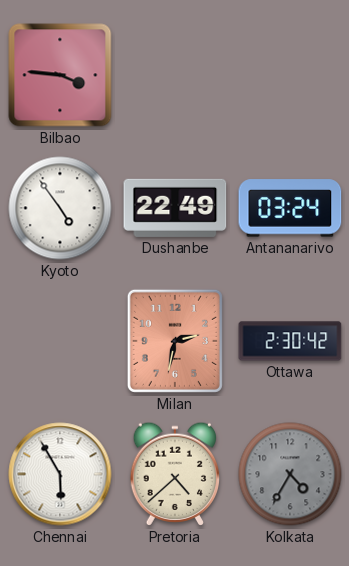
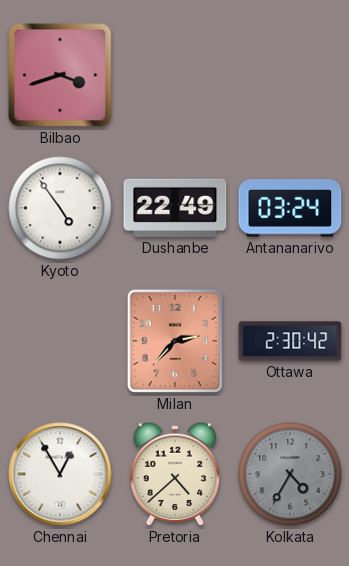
Bilbao: 3:46 -> 3:42 (60, 75)
Milan: 2:32 -> 2:37 (175, 341)
Chennai: 5:55 -> 12:55 (60, 474)
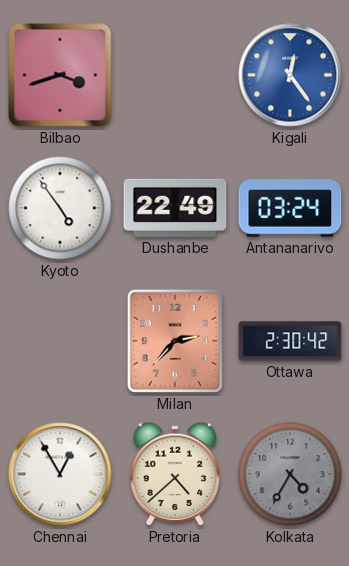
Kigali: none -> 12:24 (290, 75)
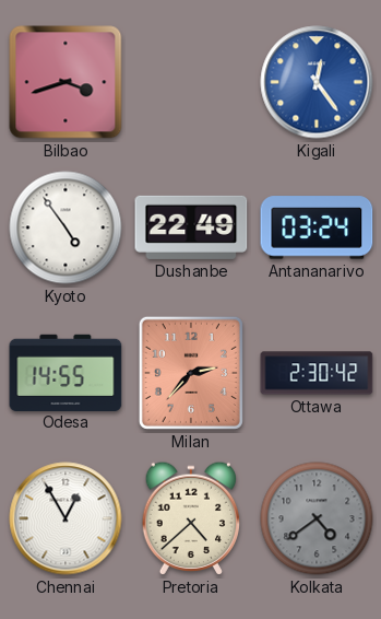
Odesa: none -> 14:55 (66, 372)
Kolkata: 4:35 -> 4:39 (317, 518)
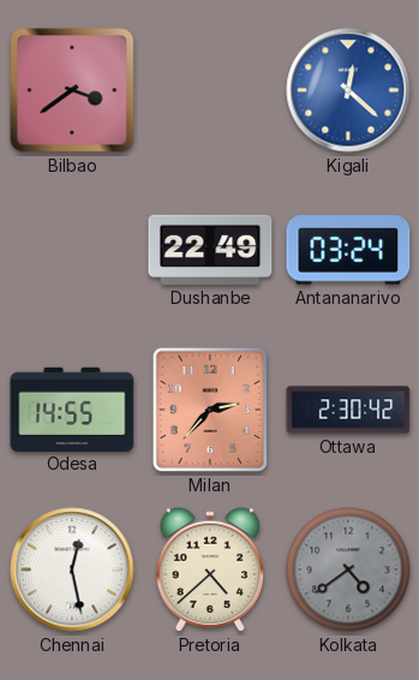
Bilbao: 3:42 -> 3:39 (72, 90)
Kigali: 12:24 -> 12:22 (348, 90)
Kyoto: 4:54 -> none (66, 227)
Chennai: 12:55 -> 12:28 (72, 569)
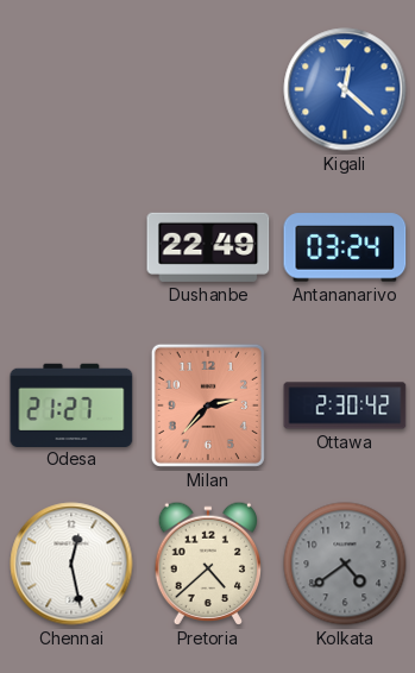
Bilbao: 3:39 -> none (72, 90)
Odesa: 14:55 -> 21:27 (71, 404)
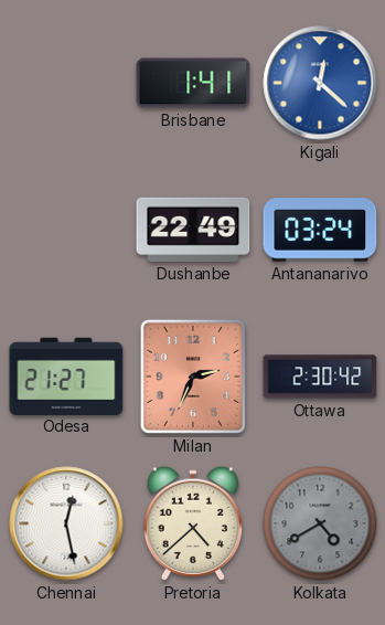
Brisbane: none -> 1:41 (193, 83)
Milan: 2:37 -> 2:34 (193, 377)
Kolkata: 4:39 -> 4:40 (320, 523)
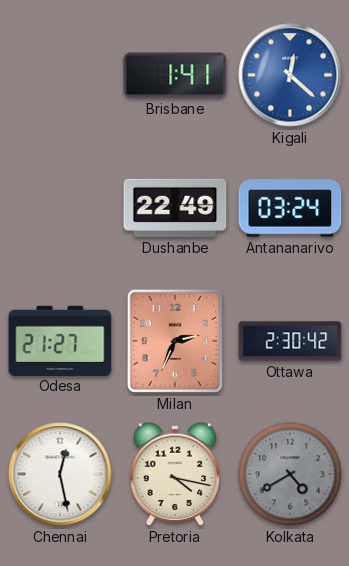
Pretoria: 4:38 -> 4:17 (174, 474)
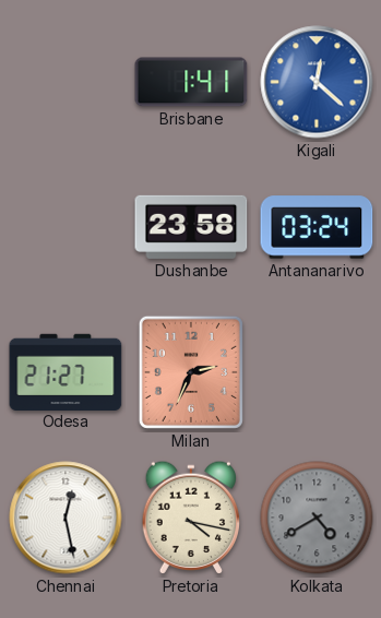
Dushanbe: 22:49 -> 23:58 (191, 227)
Ottawa: 2:30 -> none (290, 341)
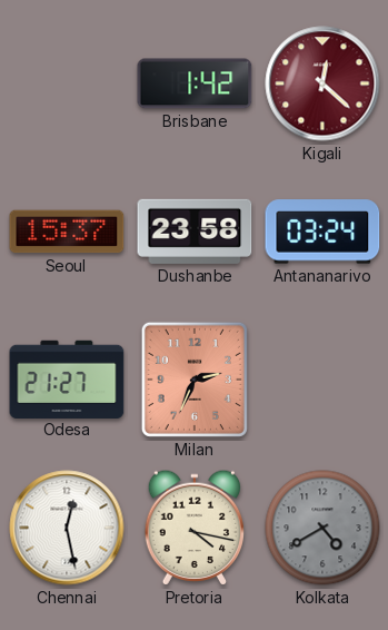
Brisbane: 1:41 -> 1:42 (195, 83)
Kigali dial: blue -> burgundy (322, 83)
Seoul: none -> 15:37 (67, 232)
